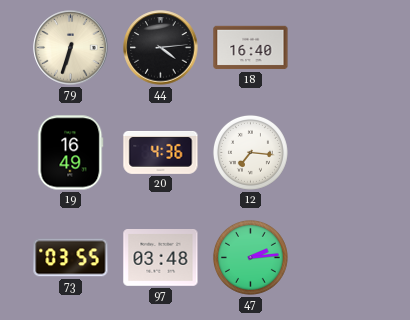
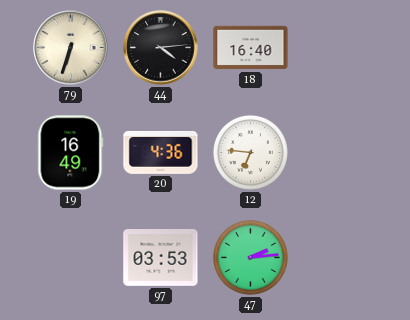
12: 7:16 -> 6:46 (250, 152)
73: 03:55 -> none (71, 258)
97: 03:48 -> 03:53 (161, 258)
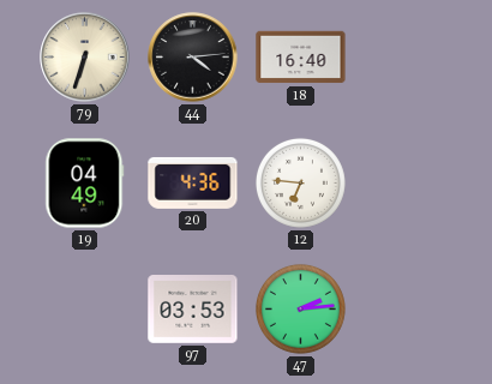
19: 16:49 -> 04:49 (85, 184)
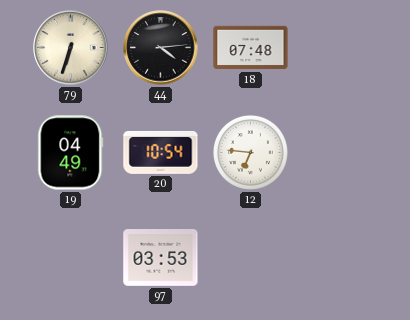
18: 16:40 -> 07:48 (251, 48)
20: 4:36 -> 10:54 (161, 153)
47: 2:14 -> none (300, 308)
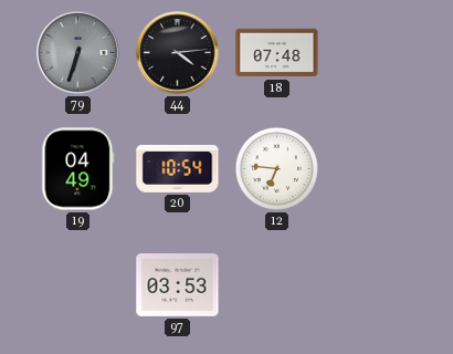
79 dial: cream -> grey (78, 53)
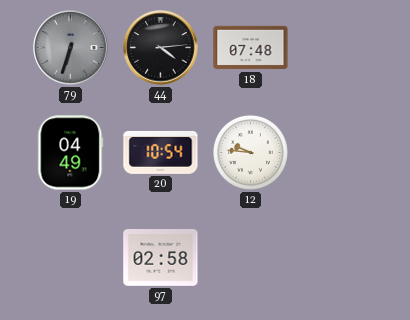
12: 6:46 -> 9:46 (250, 152)
97: 03:53 -> 02:58 (161, 258)
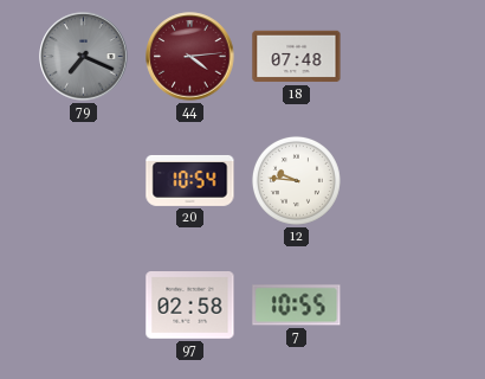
79: 6:33 -> 7:19 (84, 57)
44 dial: black -> burgundy (190, 57)
19: 04:49 -> none (71, 153)
7: none -> 10:55 (297, 306)
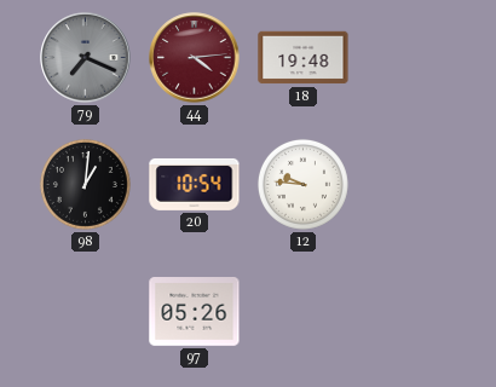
18: 07:48 -> 19:48 (304, 58)
98: none -> 1:01 (85, 184)
97: 02:58 -> 05:26 (195, 312)
7: 10:55 -> none (297, 306)
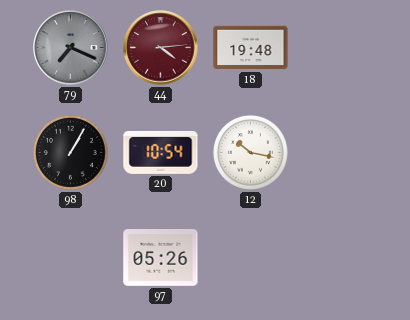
98: 1:01 -> 1:05 (70, 152)
12: 9:46 -> 10:17 (250, 152)
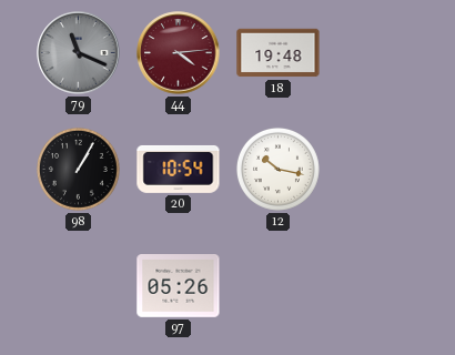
79: 7:19 -> 11:19 (79, 53)
